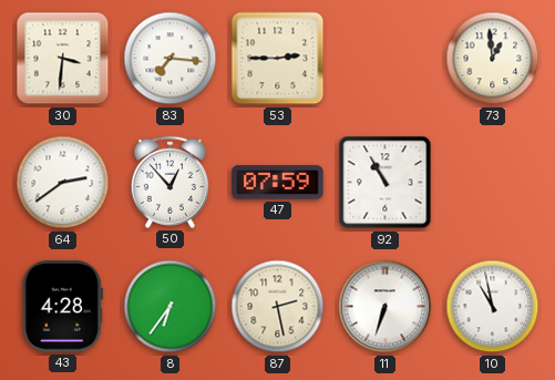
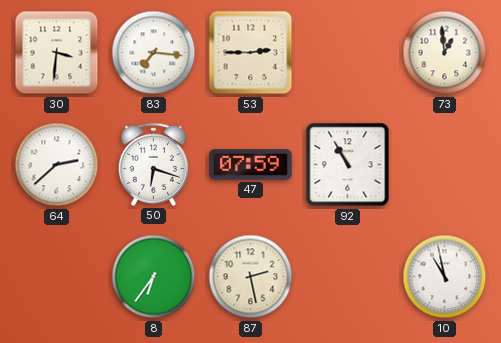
64: 2:39 -> 2:38 (57, 165)
50: 12:53 -> 6:18 (153, 164)
43: 4:28 -> none (62, 307)
11: 6:33 -> none (386, 307)
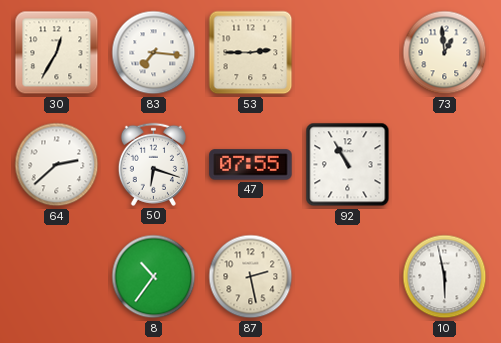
30: 3:31 -> 12:35 (57, 53)
47: 07:59 -> 07:55 (251, 165)
8: 6:36 -> 10:36 (154, 277)
10: 10:58 -> 5:58 (445, 277)
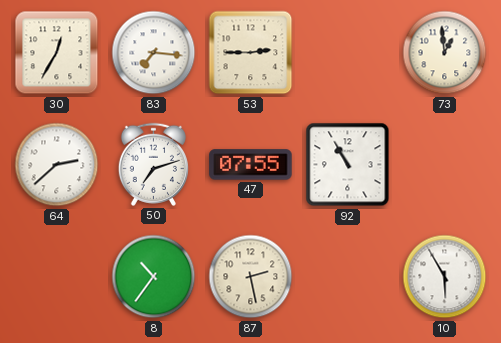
50: 6:18 -> 7:12 (153, 164)
10: 5:58 -> 5:55 (445, 277)
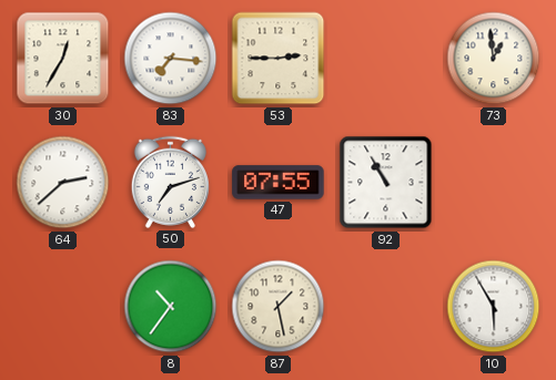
87: 2:28 -> 1:28 (279, 307)
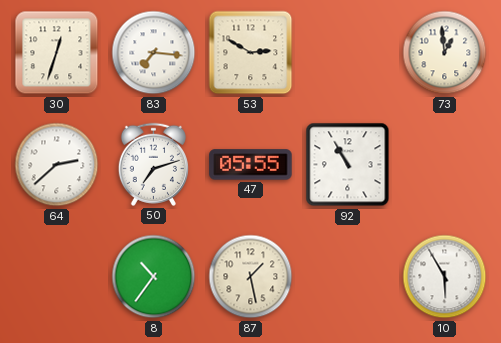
30: 12:35 -> 12:33 (57, 53)
53: 2:45 -> 2:50 (251, 53)
47: 07:55 -> 05:55 (251, 165)
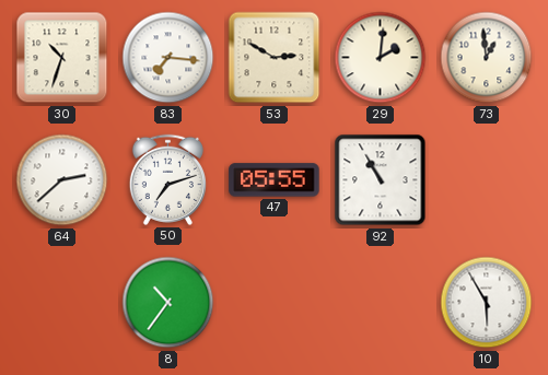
30: 12:33 -> 10:33 (62, 58)
29: none -> 2:01 (381, 58)
87: 1:28 -> none (251, 277)
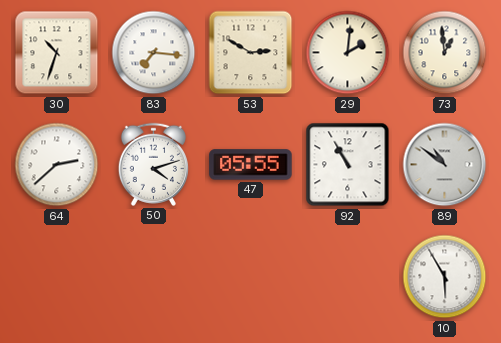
50: 7:12 -> 4:12 (153, 164)
89: none -> 10:51 (445, 165)
8: 10:36 -> none (168, 303)
